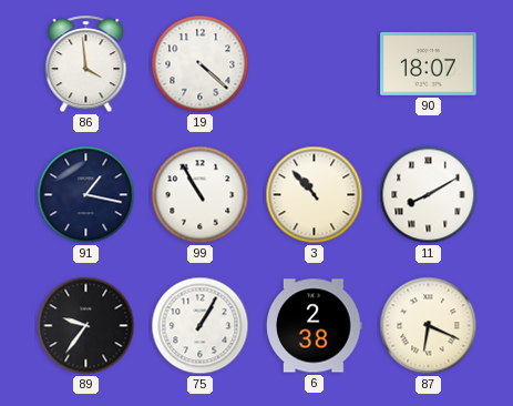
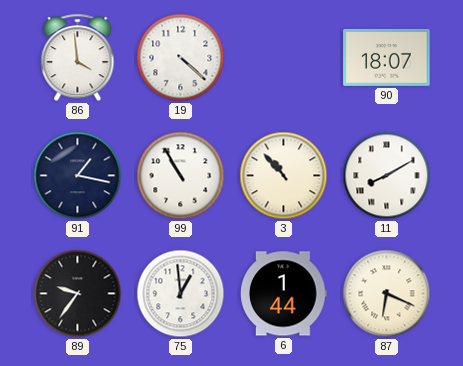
75: 1:05 -> 12:59 (181, 294)
6: 2:38 -> 1:44 (284, 294)
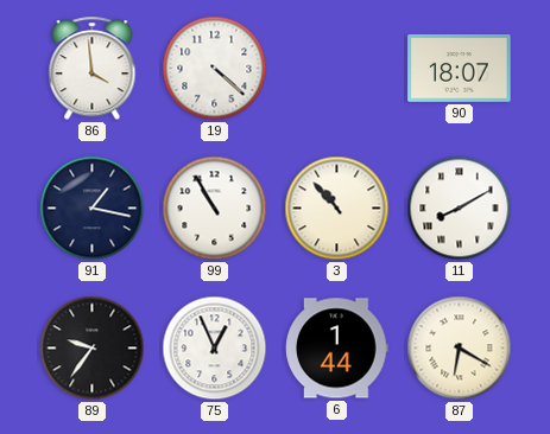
75: 12:59 -> 12:56 (215, 349)
87: 6:19 -> 6:20 (460, 349)
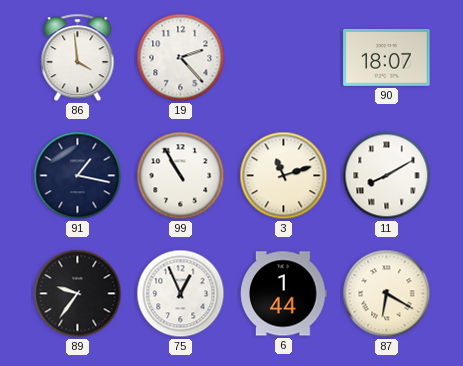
19: 4:22 -> 2:23 (181, 58)
3: 10:53 -> 11:12 (284, 176)
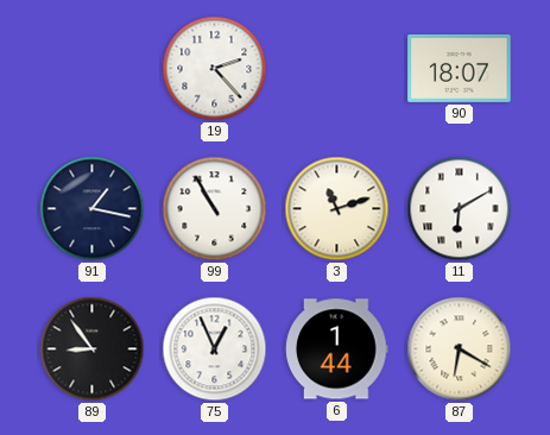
86: 3:59 -> none (78, 58)
11: 8:10 -> 6:10 (460, 209)
89: 9:36 -> 8:54 (93, 349)
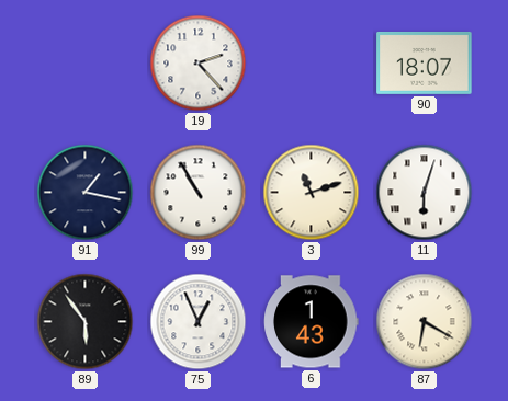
11: 6:10 -> 6:03 (425, 193)
89: 8:54 -> 5:54 (86, 322)
6: 1:44 -> 1:43 (312, 322)
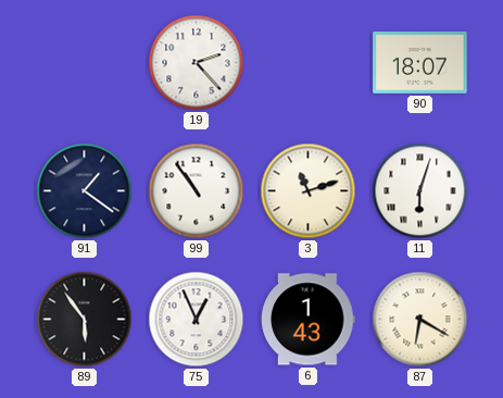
91: 1:17 -> 1:21 (85, 191)
99: 10:55 -> 10:54 (197, 191)
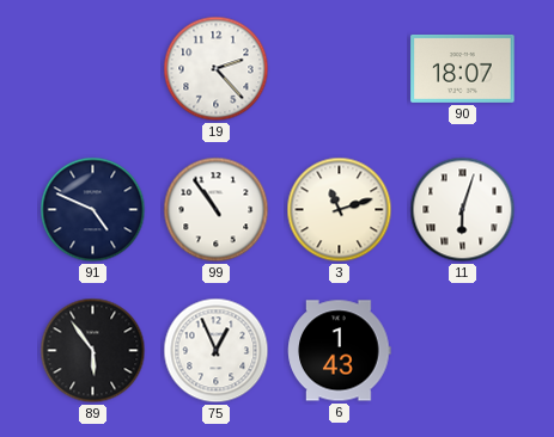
91: 1:21 -> 4:49 (93, 210)
87: 6:20 -> none (420, 320)
